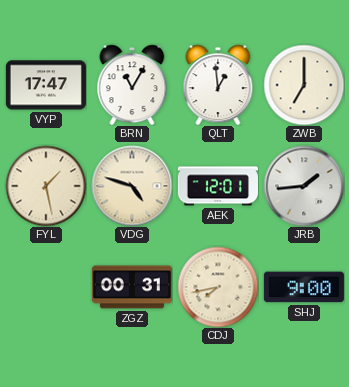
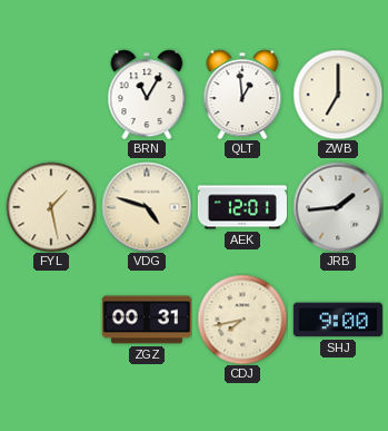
VYP: 17:47 -> none (46, 85)
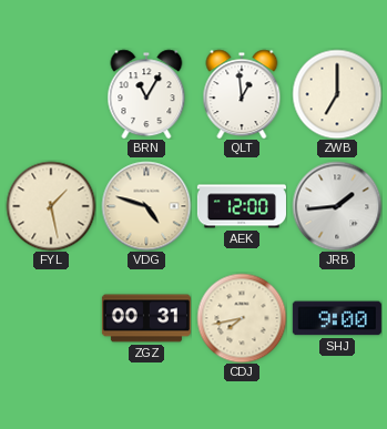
AEK: 12:01 -> 12:00 (242, 206)
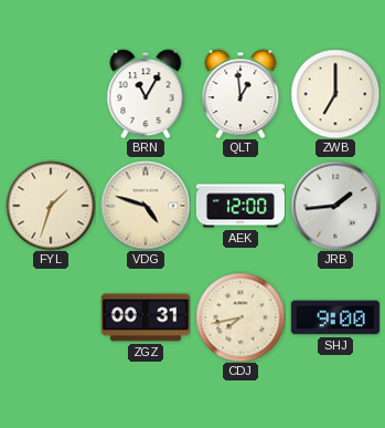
FYL: 1:28 -> 1:33 (51, 206)
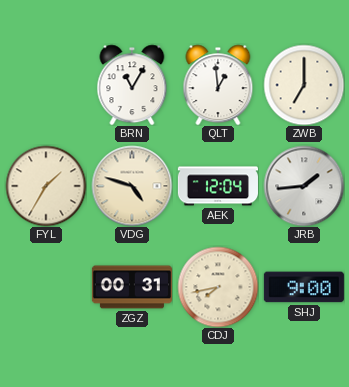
FYL: 1:33 -> 1:35 (46, 186)
AEK: 12:00 -> 12:04 (218, 186)
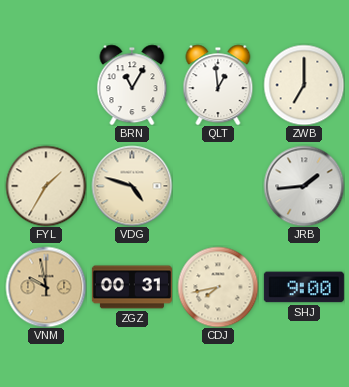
AEK: 12:04 -> none (218, 186)
VNM: none -> 9:58 (46, 287)
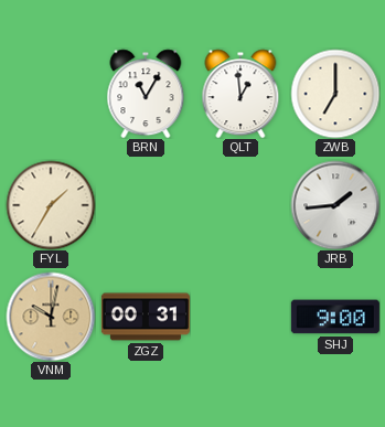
VDG: 4:48 -> none (132, 186)
VNM: 9:58 -> 10:02 (51, 317)
CDJ: 7:43 -> none (218, 287)
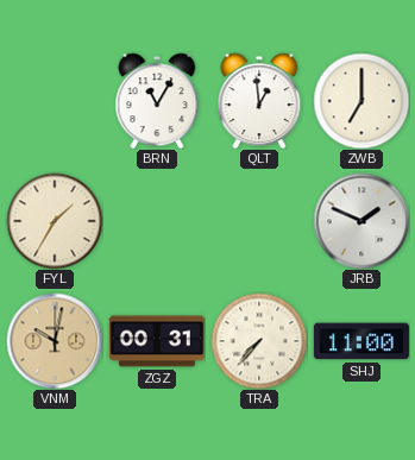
JRB: 1:44 -> 1:49 (361, 221)
TRA: none -> 7:37 (259, 341)
SHJ: 9:00 -> 11:00 (361, 341)
